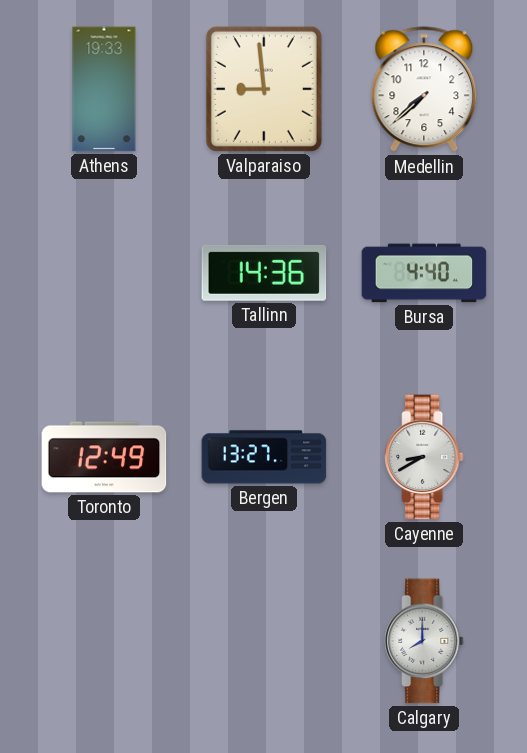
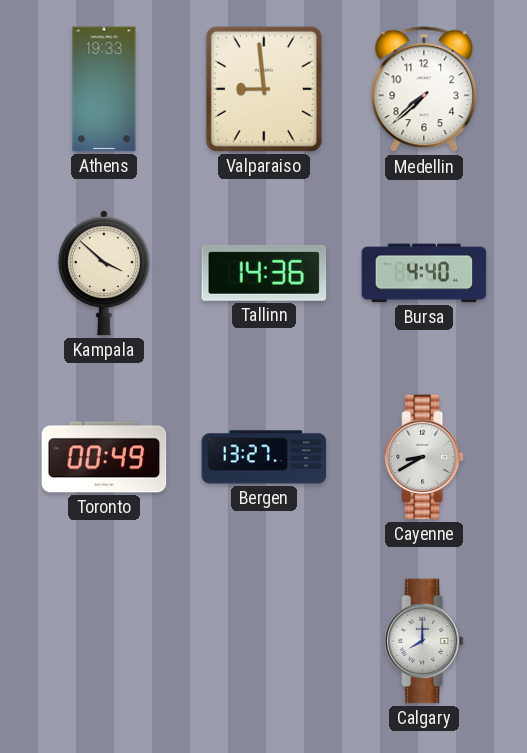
Kampala: none -> 3:52 (104, 273)
Toronto: 12:49 -> 00:49 (104, 457)
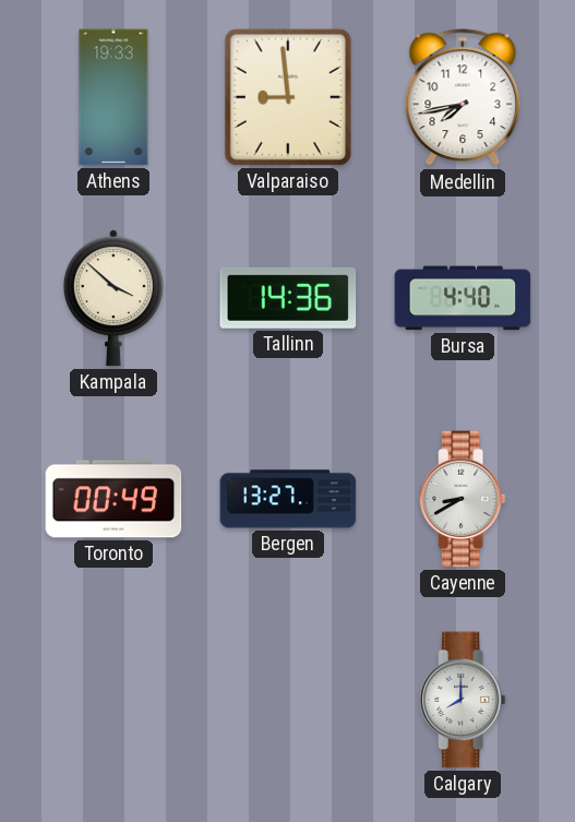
Medellin: 7:38 -> 7:43 (463, 98)
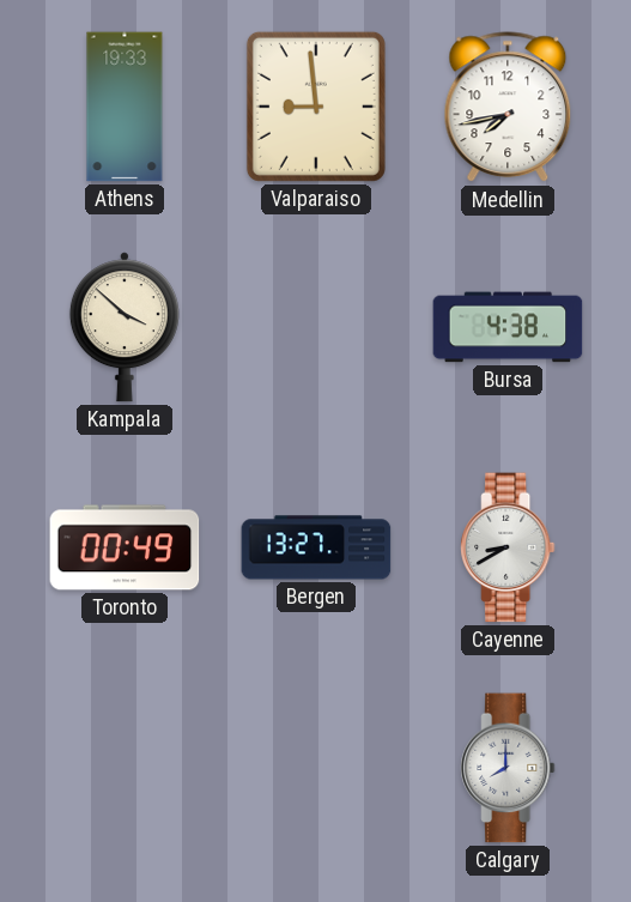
Tallinn: 14:36 -> none (288, 298)
Bursa: 4:40 -> 4:38 (508, 327)
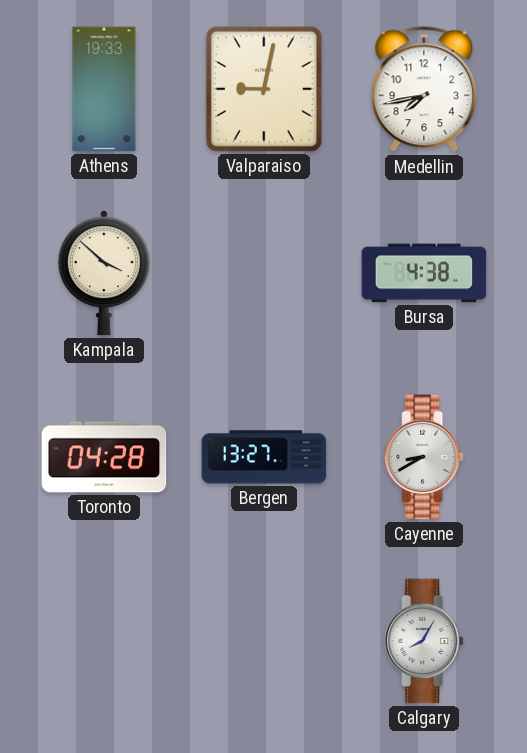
Valparaiso: 8:59 -> 9:02 (264, 89)
Toronto: 00:49 -> 04:28 (104, 457)
Calgary: 8:00 -> 8:05 (424, 641)
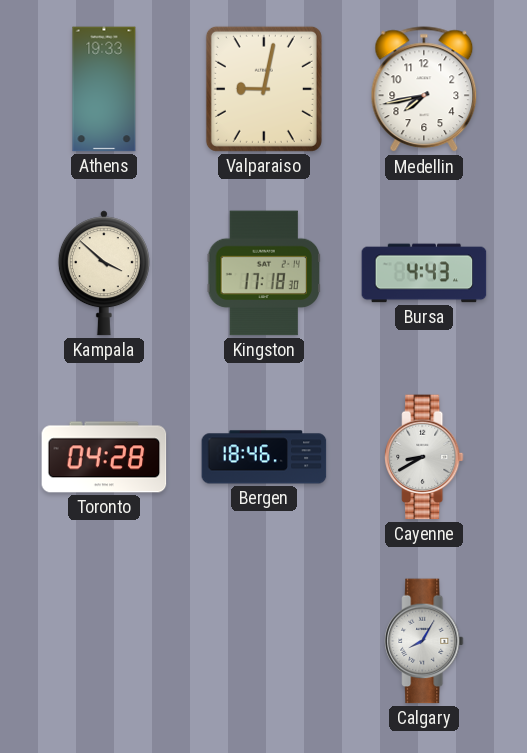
Kingston: none -> 17:18 (264, 273)
Bursa: 4:38 -> 4:43 (424, 273)
Bergen: 13:27 -> 18:46 (264, 457)
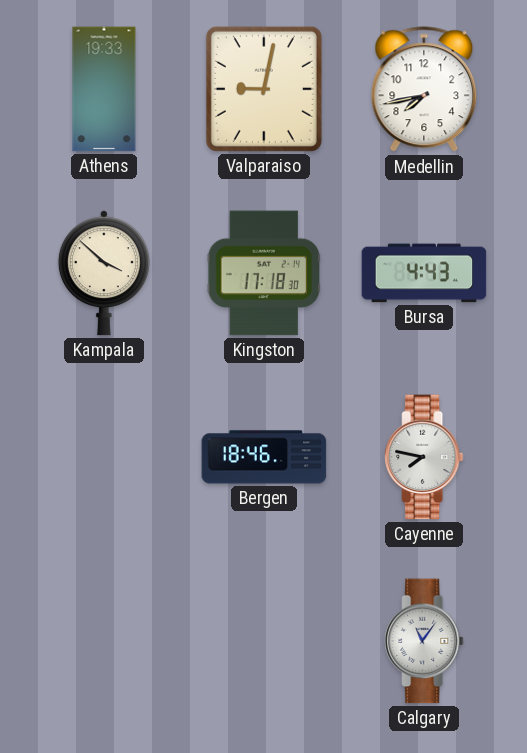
Toronto: 04:28 -> none (104, 457)
Cayenne: 8:40 -> 7:47 (424, 457)
Calgary: 8:05 -> 11:06 (424, 641)
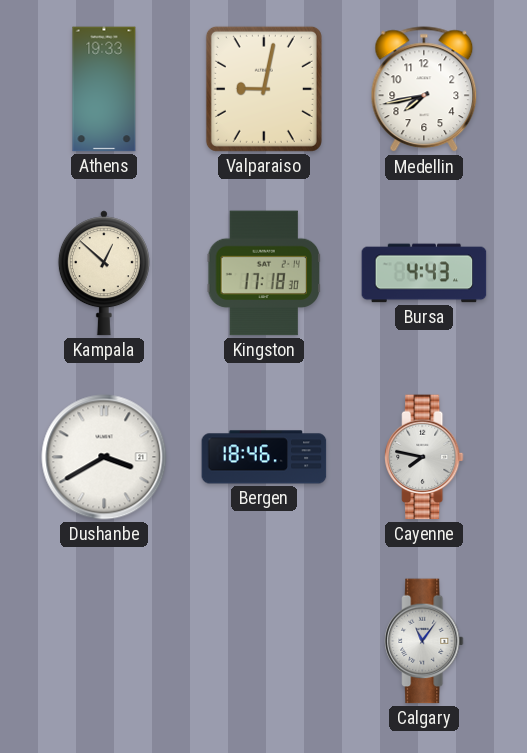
Kampala: 3:52 -> 12:52 (104, 273)
Dushanbe: none -> 3:40 (104, 457)
